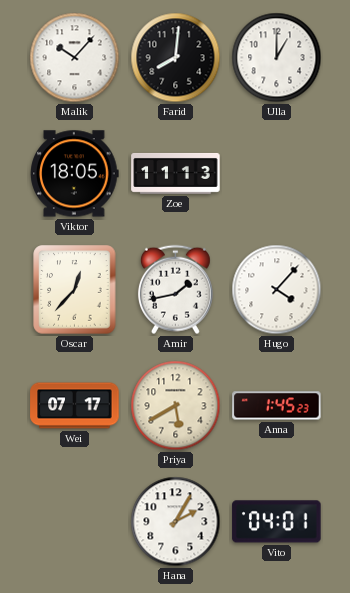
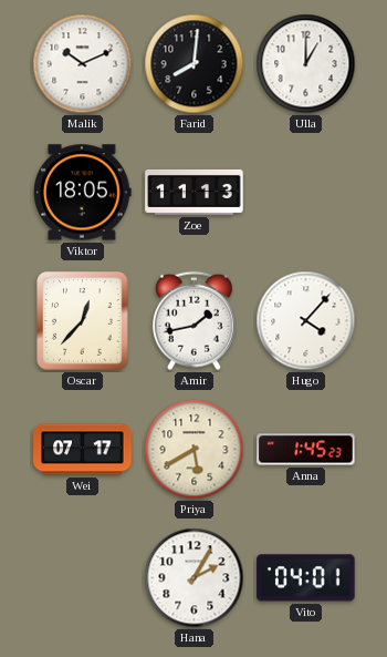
Malik: 10:07 -> 10:11 (83, 64)
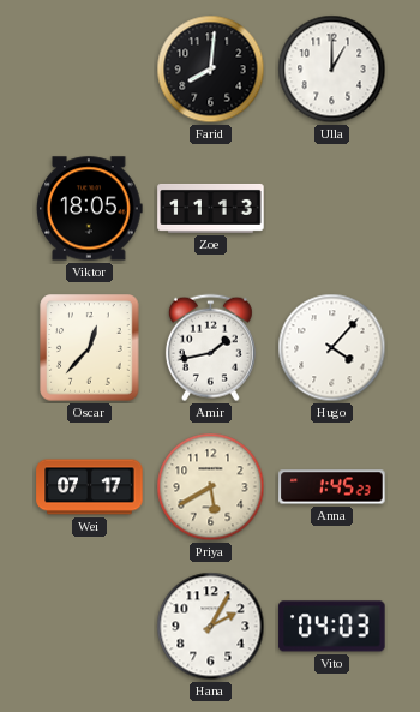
Malik: 10:11 -> none (83, 64)
Vito: 04:01 -> 04:03 (332, 627)
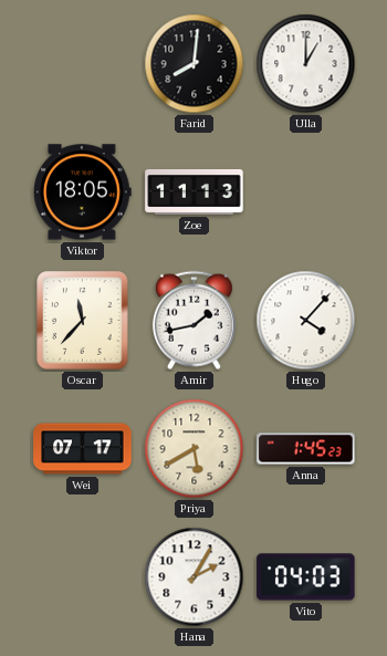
Oscar: 12:37 -> 11:37 (83, 321)
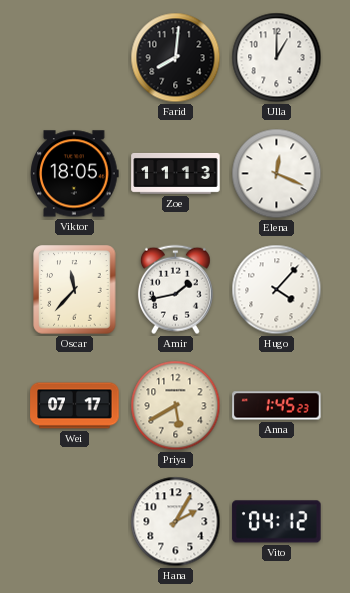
Elena: none -> 12:19 (277, 174)
Vito: 04:03 -> 04:12 (277, 522)
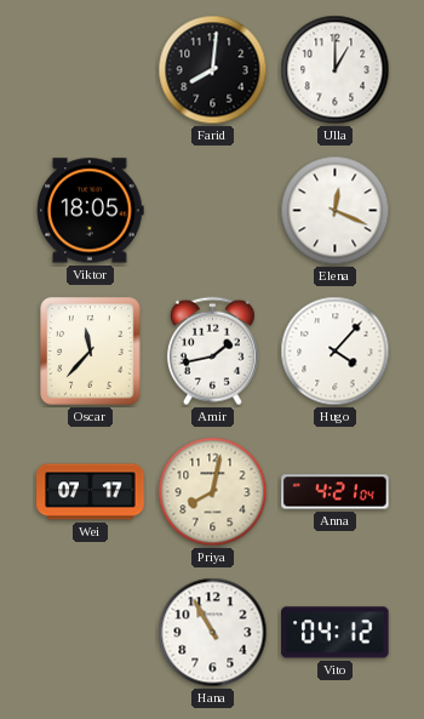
Zoe: 11:13 -> none (176, 174)
Priya: 5:40 -> 8:02 (213, 492)
Anna: 1:45 -> 4:21 (336, 492)
Hana: 2:05 -> 10:55 (213, 633)
